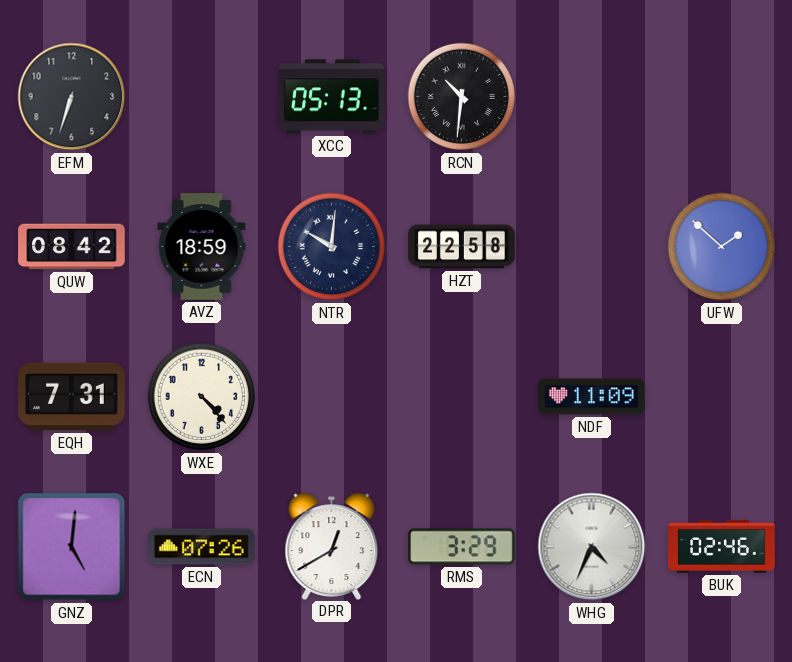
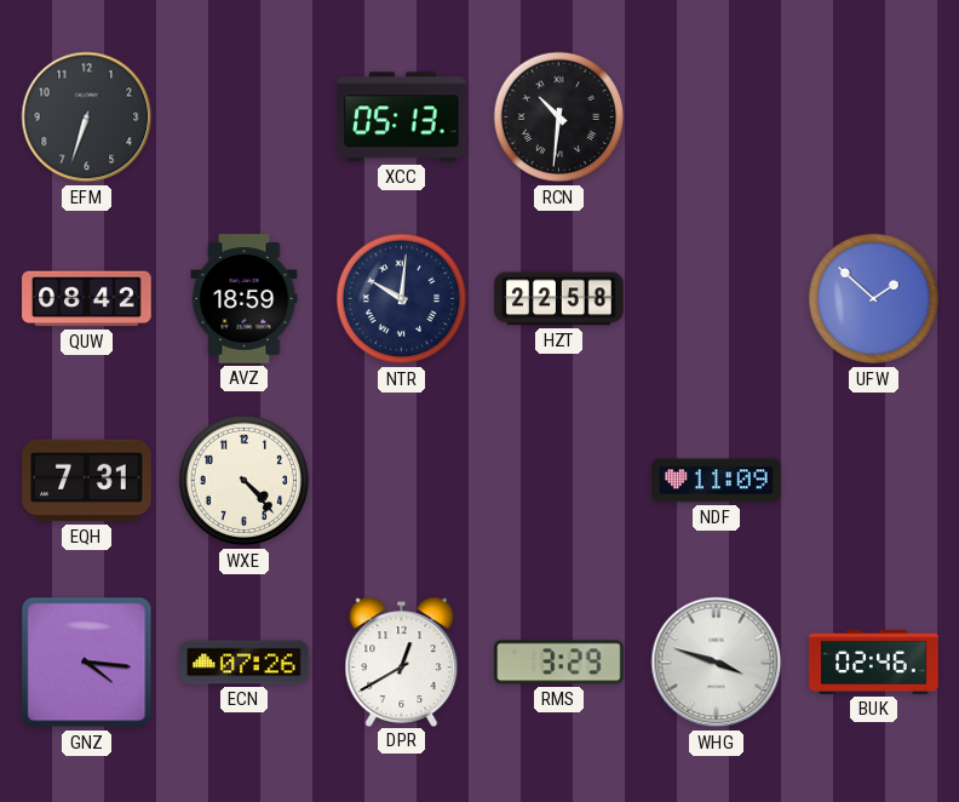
GNZ: 5:01 -> 4:16 (87, 663)
WHG: 4:34 -> 3:48 (717, 663)
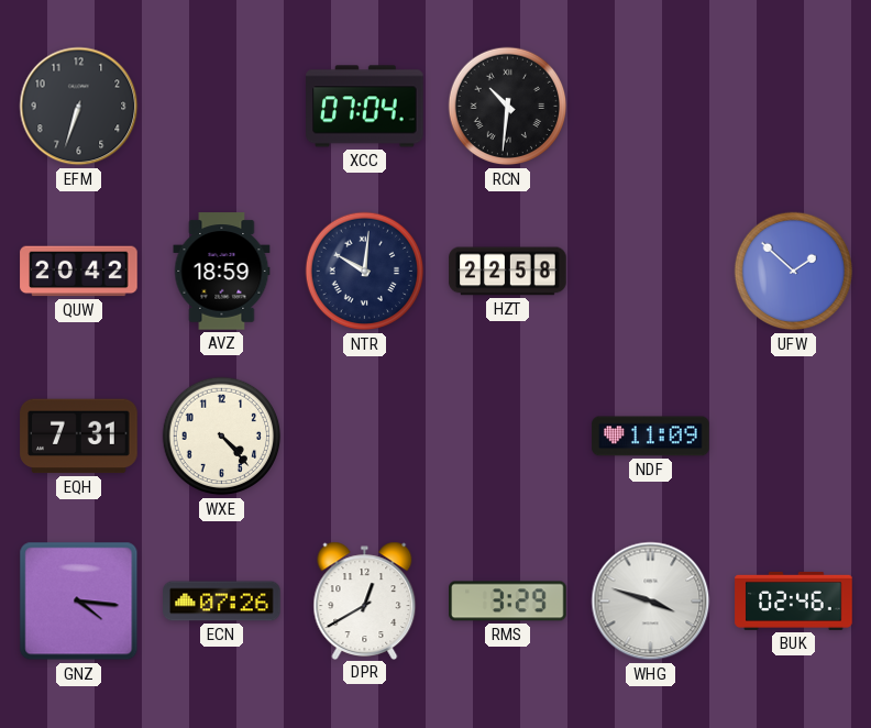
XCC: 05:13 -> 07:04 (365, 107)
QUW: 08:42 -> 20:42 (79, 272)
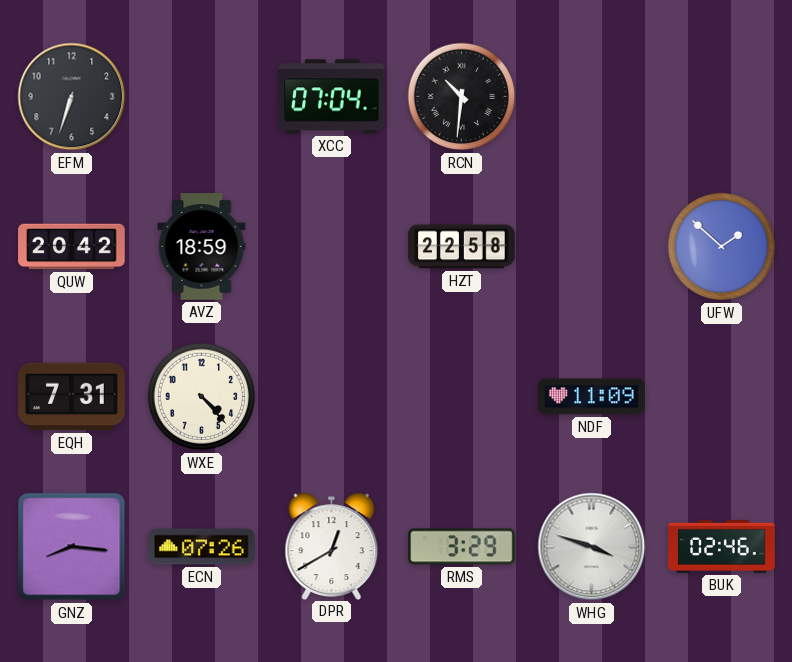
NTR: 10:01 -> none (365, 272)
GNZ: 4:16 -> 8:16 (72, 547)
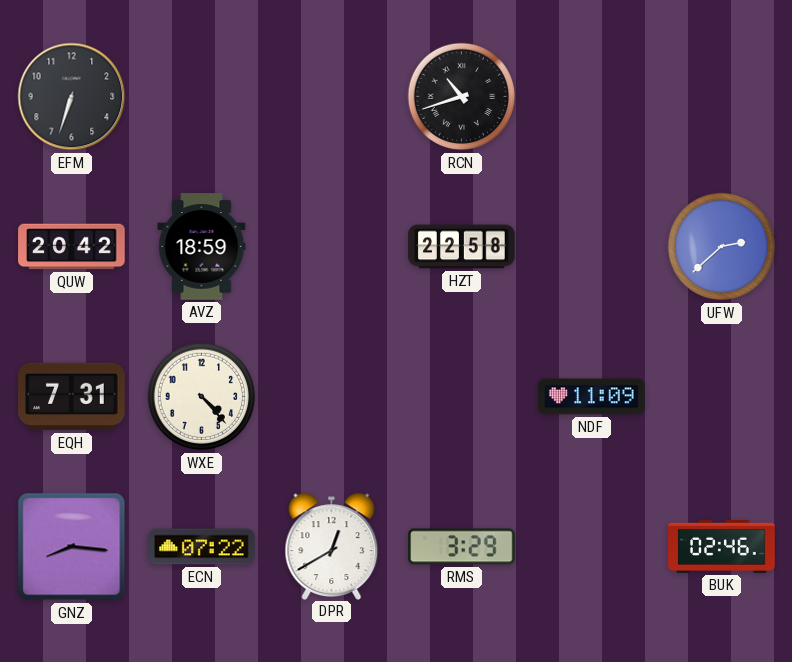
XCC: 07:04 -> none (332, 97)
RCN: 10:31 -> 10:42 (462, 97)
UFW: 1:52 -> 2:38 (722, 247)
ECN: 07:26 -> 07:22 (202, 547)
WHG: 3:48 -> none (592, 547)
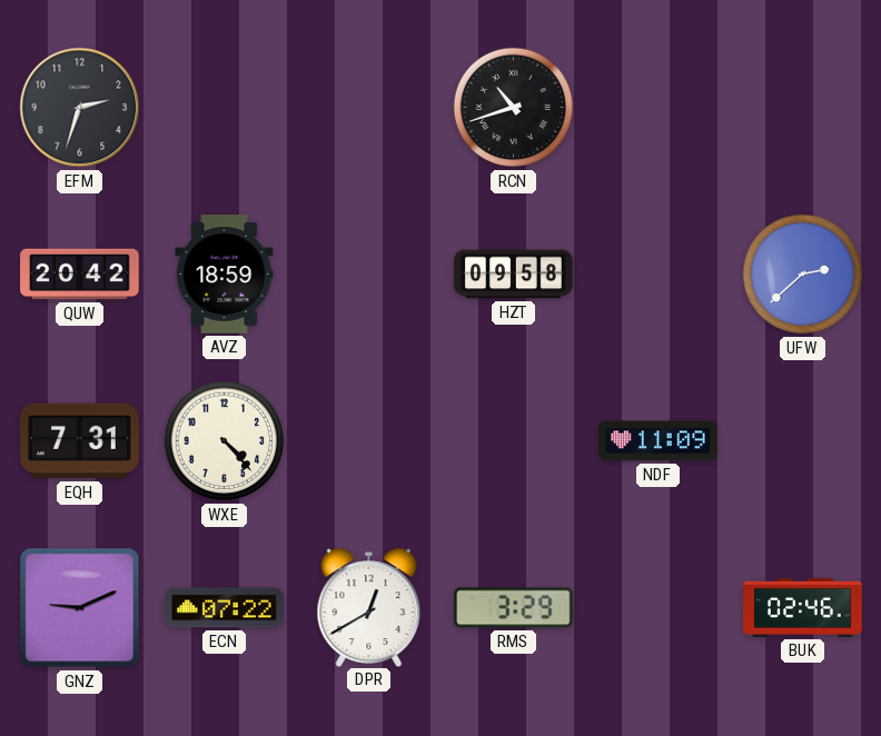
EFM: 6:33 -> 2:33 (80, 108)
HZT: 22:58 -> 09:58 (514, 275)
GNZ: 8:16 -> 9:11 (80, 608)
